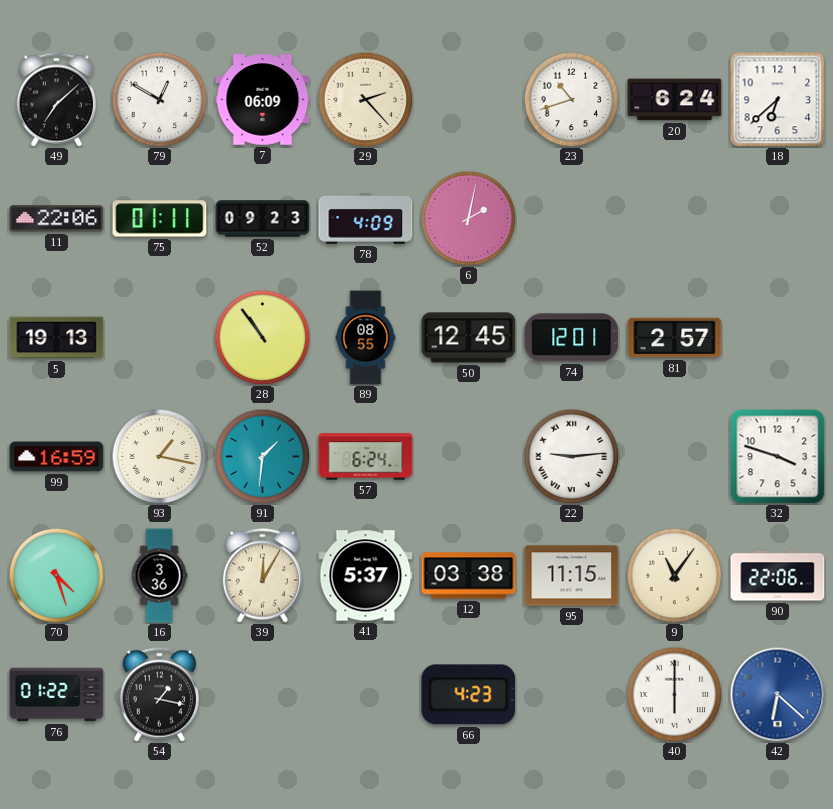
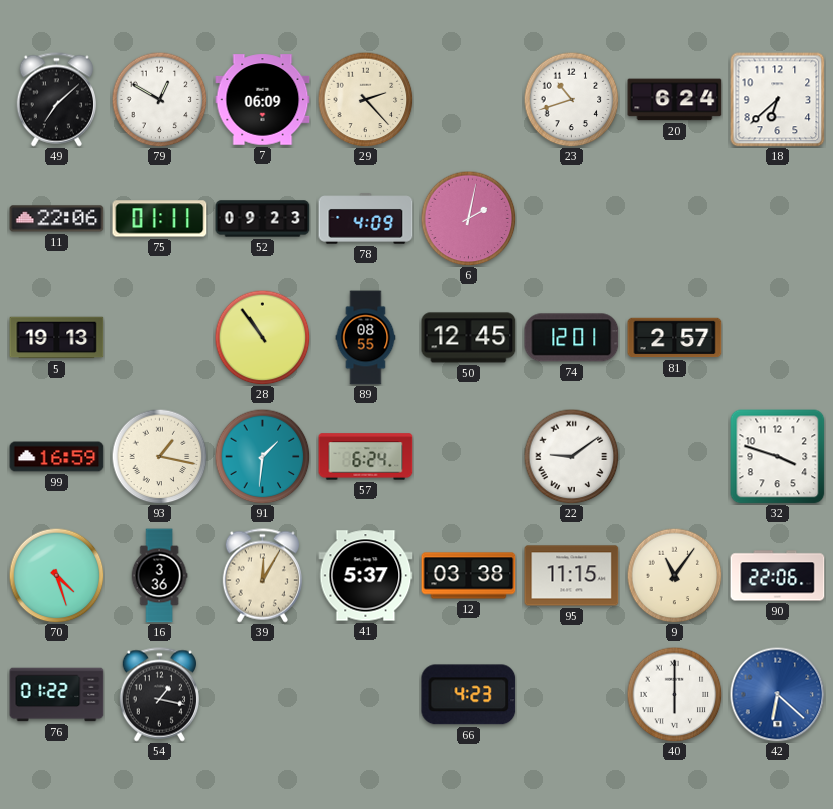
22: 9:14 -> 9:09 (571, 456)
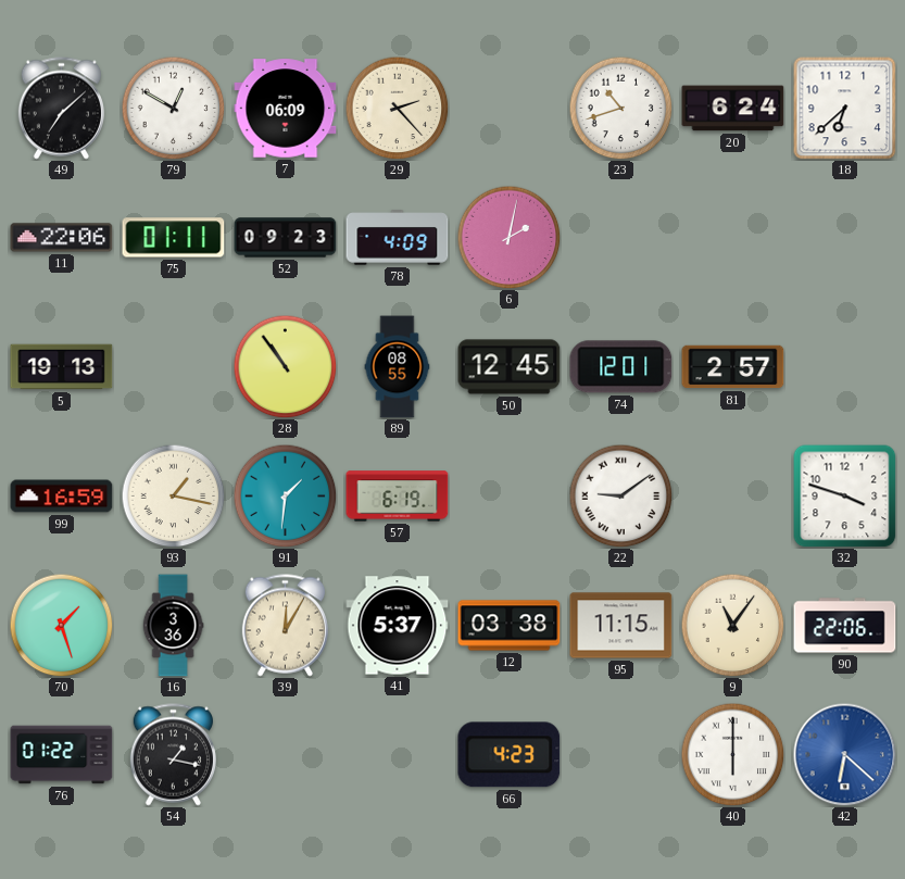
57: 6:24 -> 6:19 (398, 497)
70: 4:27 -> 1:27 (61, 625)
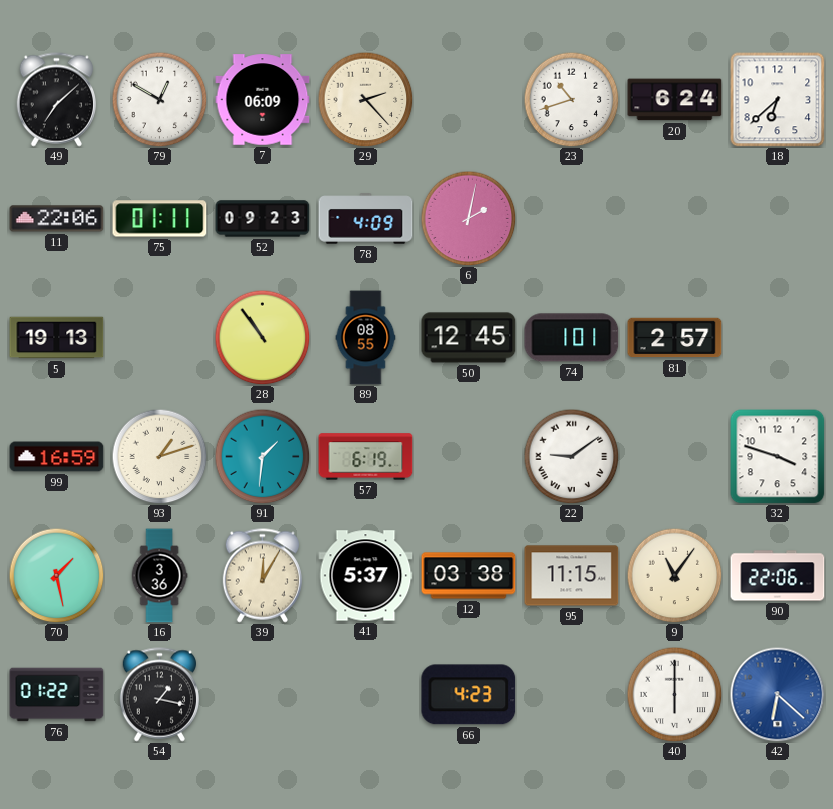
74: 12:01 -> 1:01 (572, 338)
93: 1:17 -> 1:12 (159, 456)
70: 1:27 -> 1:28 (56, 575)
